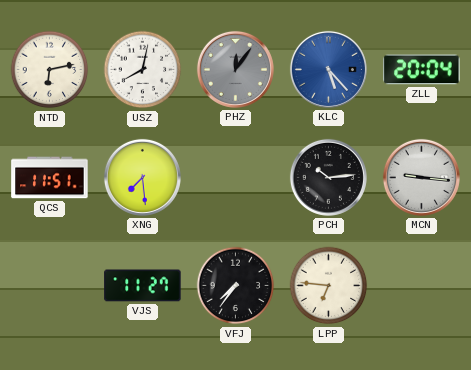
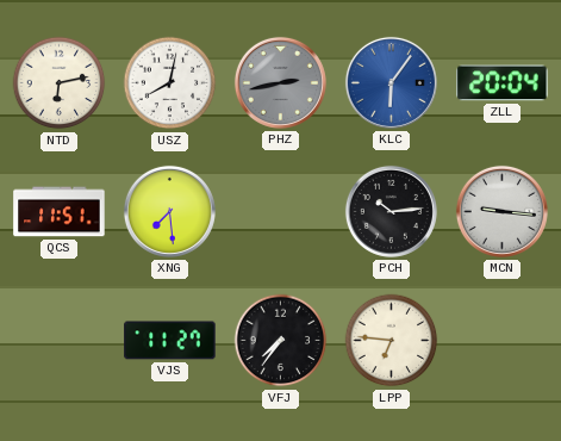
PHZ: 12:06 -> 2:43 (280, 82)
KLC: 5:23 -> 6:06 (391, 82)
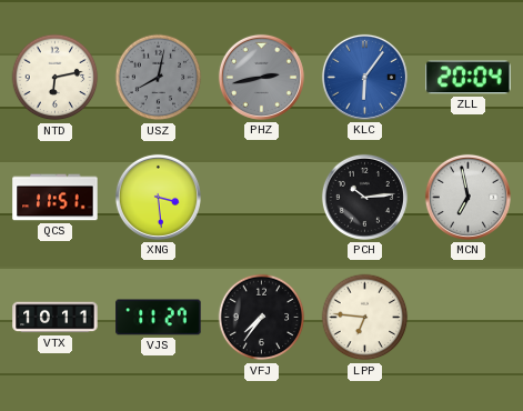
USZ dial: white -> grey (159, 78)
XNG: 7:29 -> 3:29 (158, 197)
MCN: 9:16 -> 6:58 (467, 197)
VTX: none -> 10:11 (56, 318)
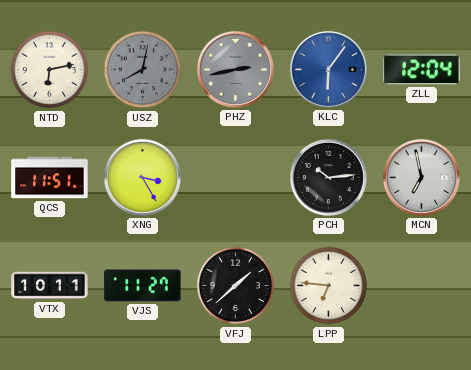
ZLL: 20:04 -> 12:04 (422, 70)
XNG: 3:29 -> 3:25 (142, 177)
VFJ: 7:36 -> 1:38 (236, 286)
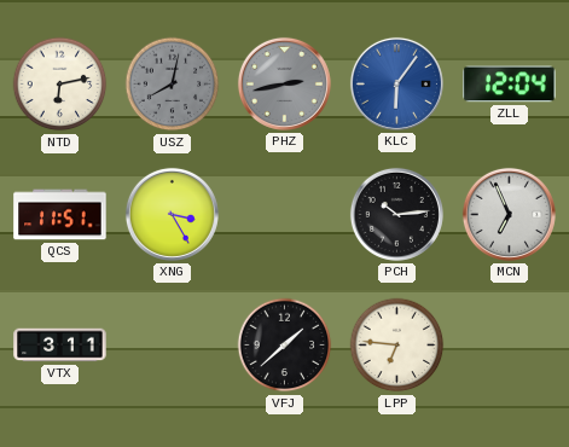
MCN: 6:58 -> 6:56 (509, 214)
VTX: 10:11 -> 3:11 (60, 346)
VJS: 11:27 -> none (143, 286)
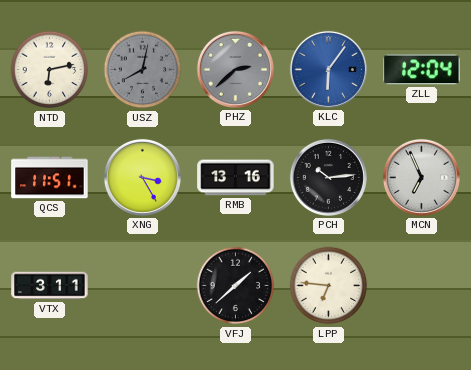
PHZ: 2:43 -> 2:38 (235, 69)
RMB: none -> 13:16 (236, 178)
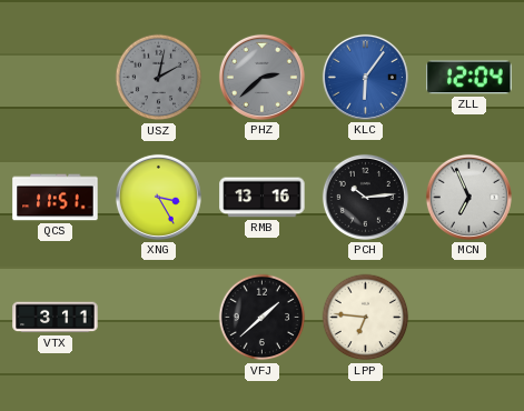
NTD: 6:13 -> none (50, 70)
USZ: 8:02 -> 2:02 (159, 78)
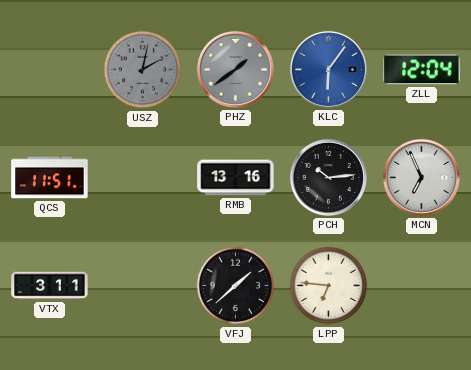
PHZ: 2:38 -> 1:39 (235, 69)
XNG: 3:25 -> none (158, 197)
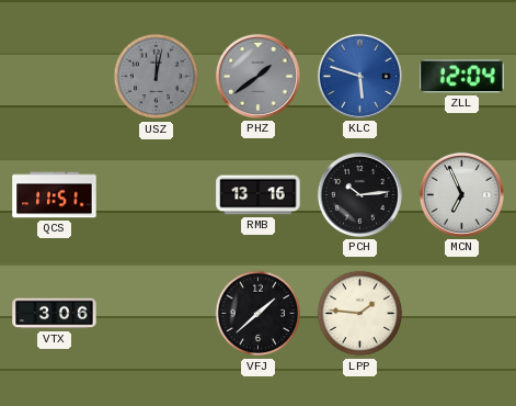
USZ: 2:02 -> 12:02 (157, 77)
KLC: 6:06 -> 5:48 (359, 76)
VTX: 3:11 -> 3:06 (55, 314)
LPP: 6:46 -> 1:46 (360, 314)
